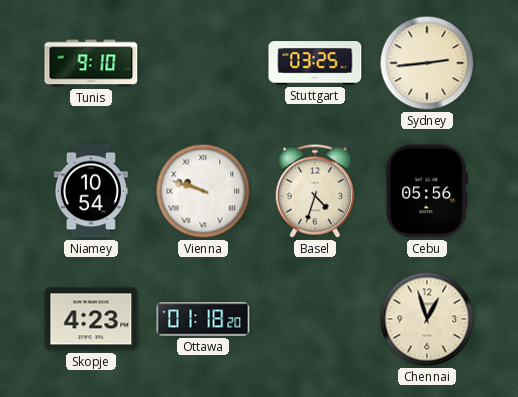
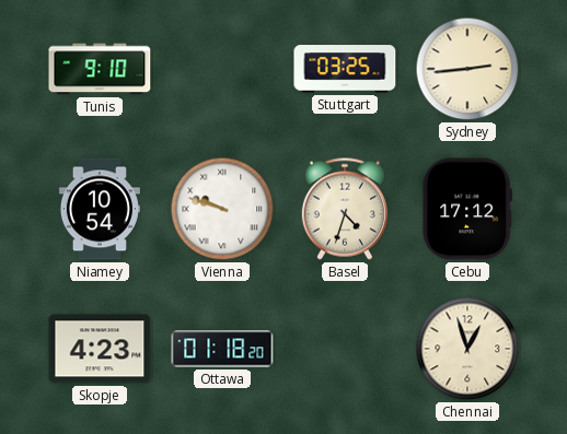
Cebu: 05:56 -> 17:12 (467, 209)
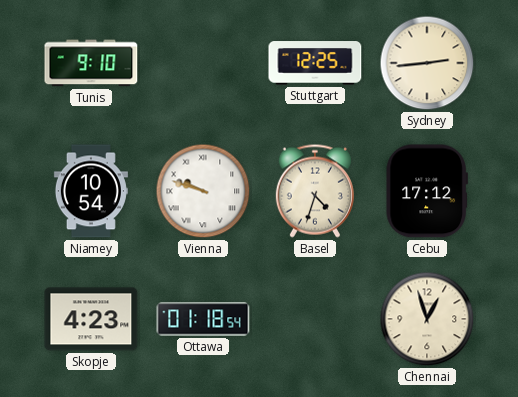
Stuttgart: 03:25 -> 12:25 (315, 63)
Ottawa: 01:18:20 -> 01:18:54 (203, 319)
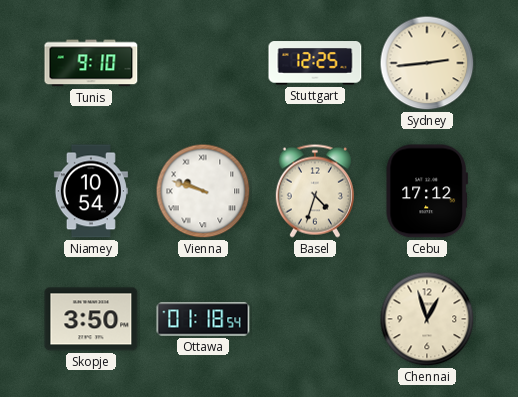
Skopje: 4:23 -> 3:50 (91, 319)
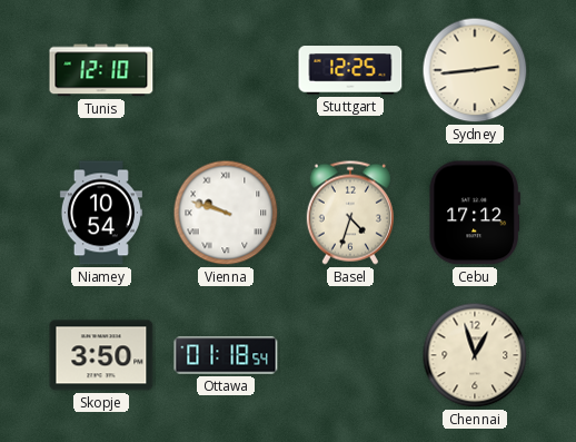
Tunis: 9:10 -> 12:10 (101, 70)
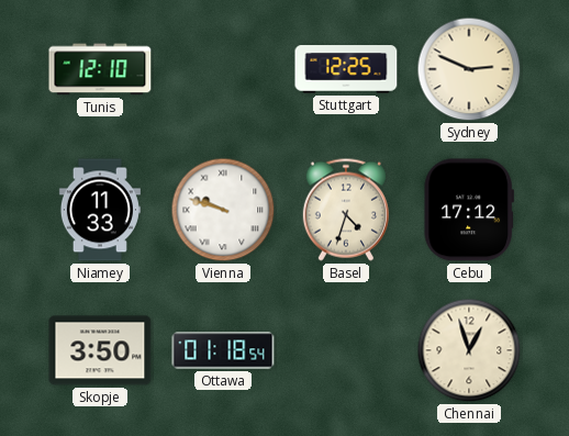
Sydney: 2:44 -> 2:49 (469, 69)
Niamey: 10:54 -> 11:33 (100, 210)
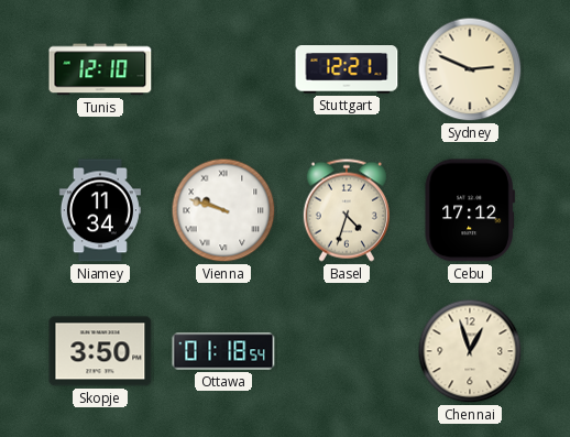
Stuttgart: 12:25 -> 12:21 (347, 69)
Niamey: 11:33 -> 11:34 (100, 210)
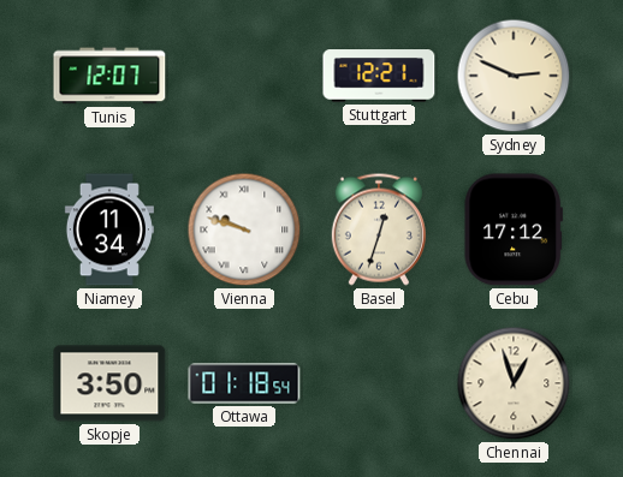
Tunis: 12:10 -> 12:07 (109, 76)
Basel: 4:33 -> 12:33 (379, 229)
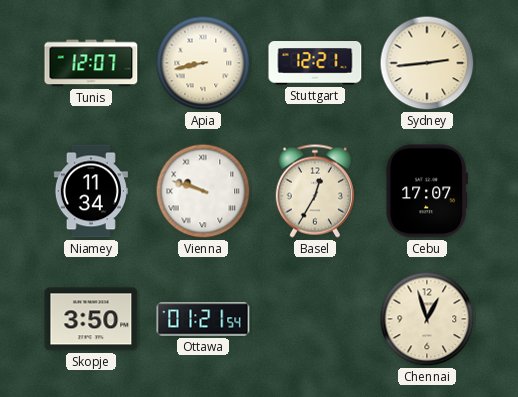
Apia: none -> 8:43 (203, 63)
Sydney: 2:49 -> 2:44 (427, 63)
Basel: 12:33 -> 12:35 (315, 191)
Cebu: 17:12 -> 17:07 (427, 191)
Ottawa: 01:18 -> 01:21 (203, 319)
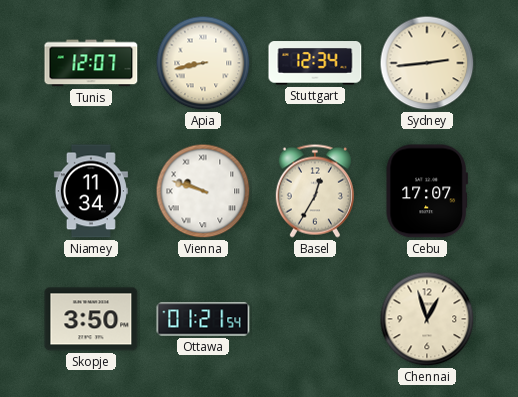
Stuttgart: 12:21 -> 12:34 (315, 63)
